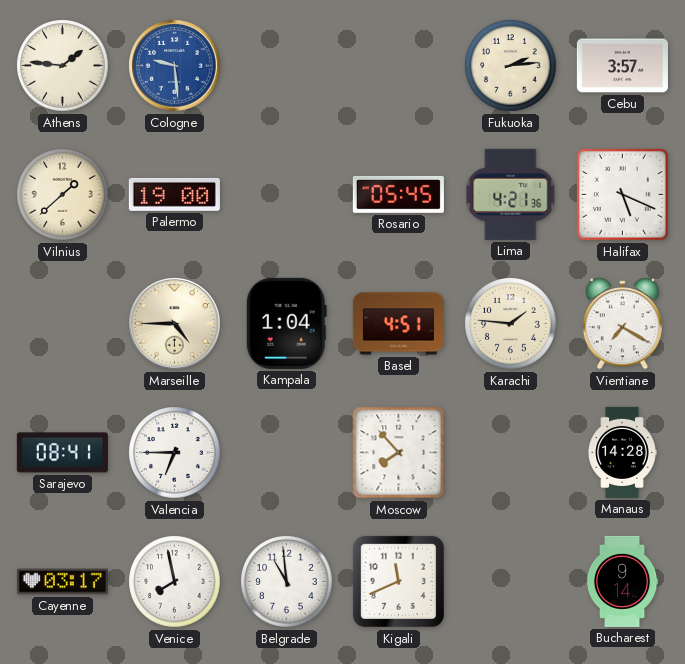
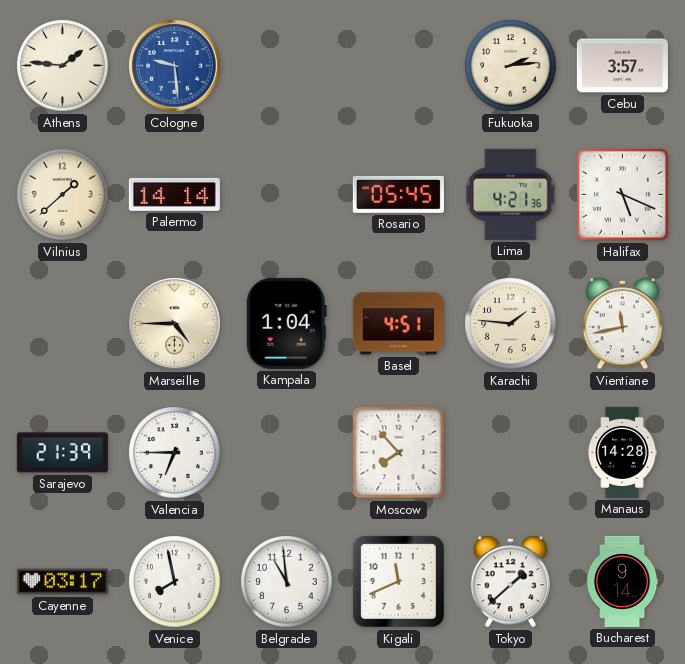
Palermo: 19:00 -> 14:14 (174, 194)
Vientiane: 7:20 -> 11:43 (622, 324)
Sarajevo: 08:41 -> 21:39 (62, 453)
Tokyo: none -> 1:38 (510, 582)
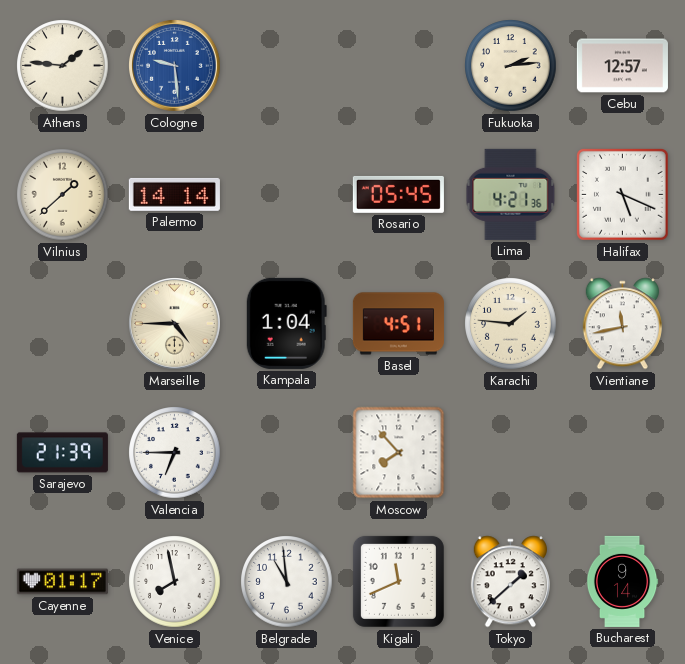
Cebu: 3:57 -> 12:57 (622, 66)
Manaus: 14:28 -> none (622, 452)
Cayenne: 03:17 -> 01:17 (62, 582)
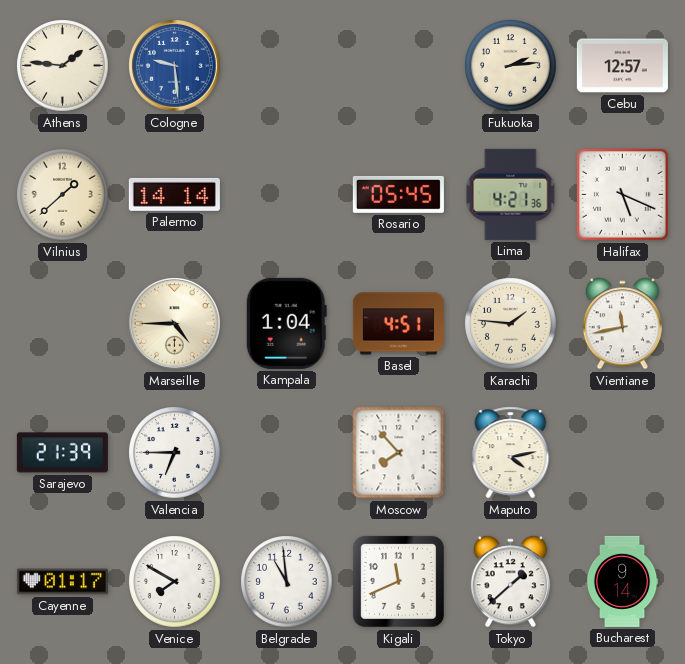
Maputo: none -> 4:13 (511, 453)
Venice: 7:58 -> 7:50 (175, 582)
